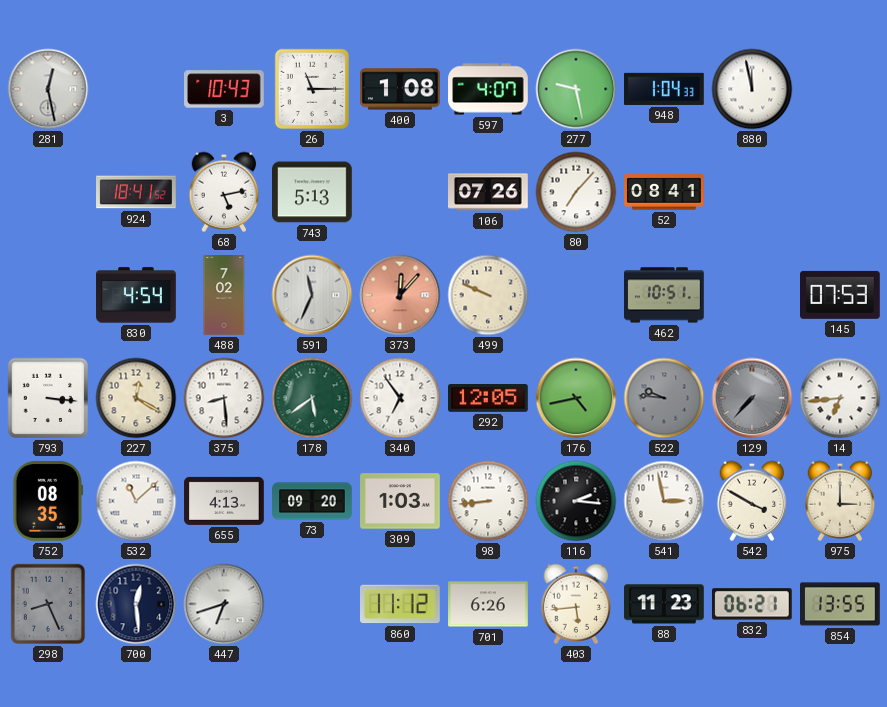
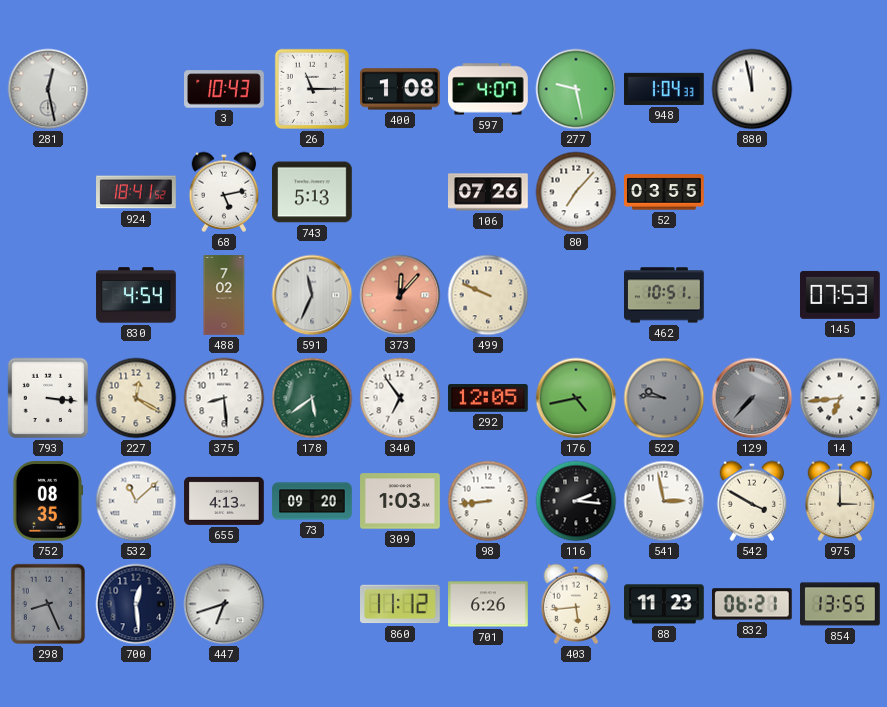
52: 08:41 -> 03:55 (664, 192)
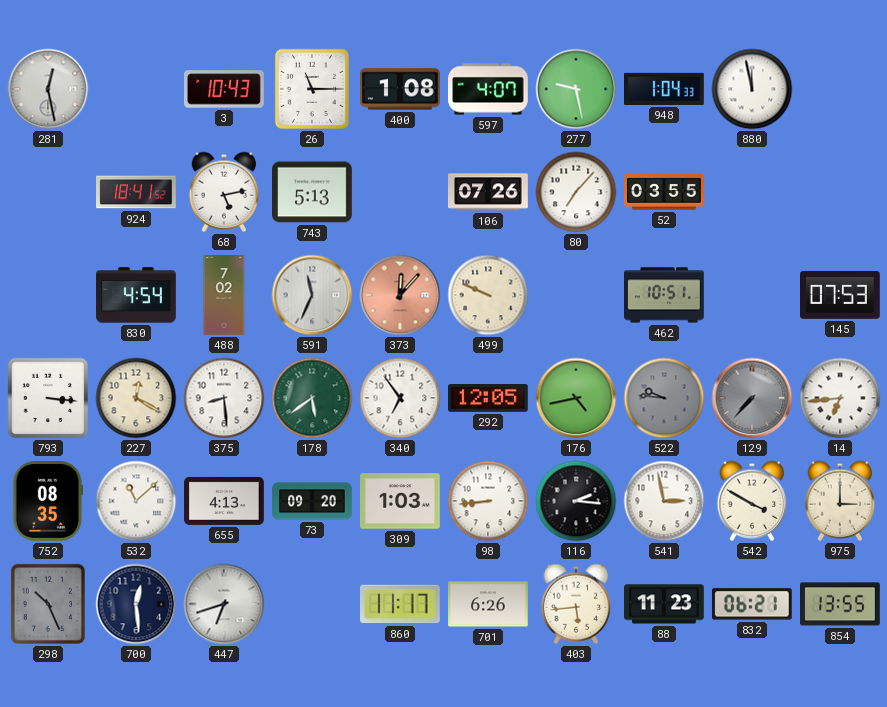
298: 8:26 -> 10:26 (48, 604)
860: 11:12 -> 11:17 (401, 604)
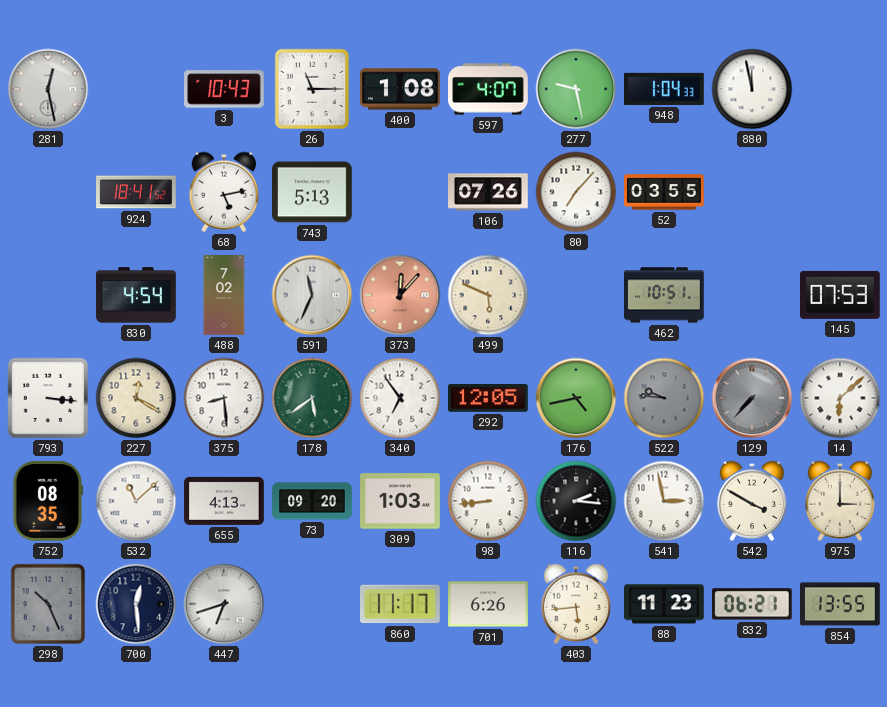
499: 9:49 -> 5:49 (488, 295)
14: 6:44 -> 6:08 (840, 398)
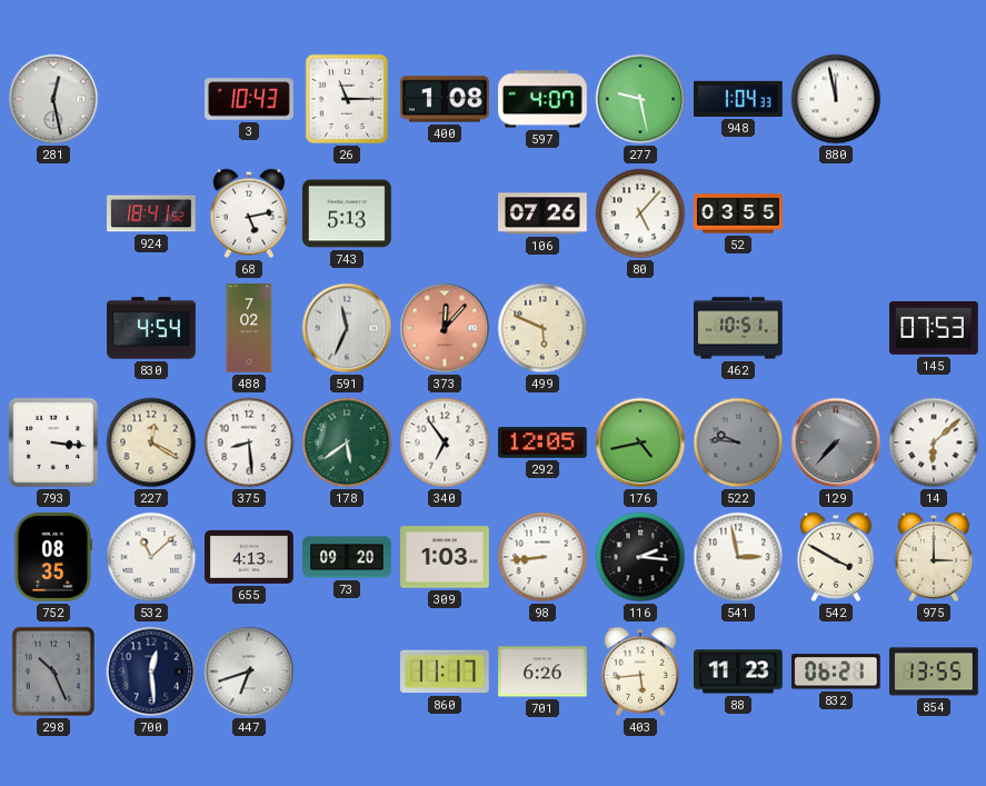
80: 7:07 -> 5:07 (640, 213)
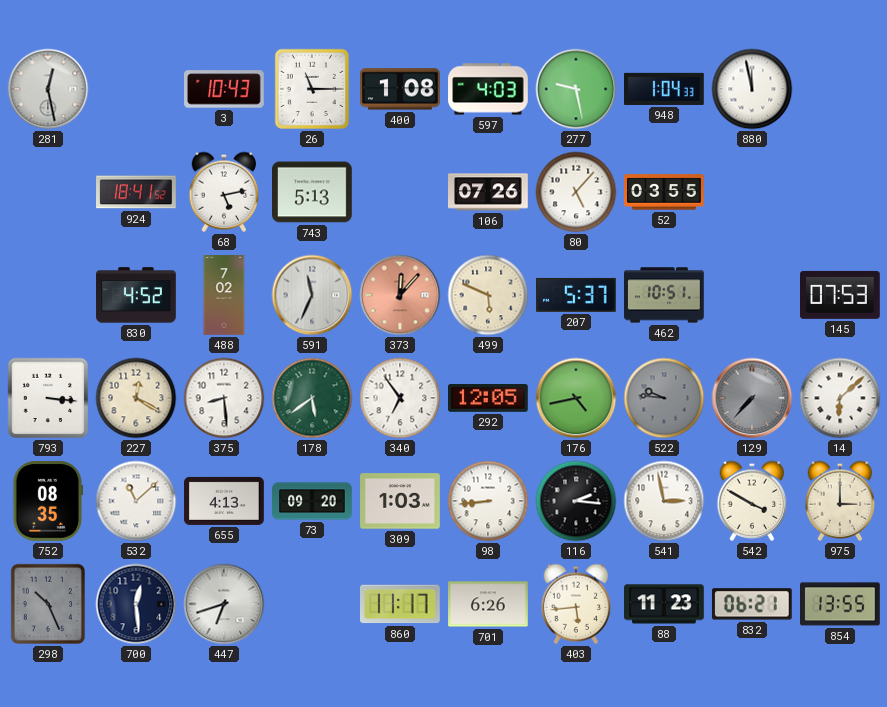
597: 4:07 -> 4:03 (488, 89)
830: 4:54 -> 4:52 (136, 295)
207: none -> 5:37 (576, 295)
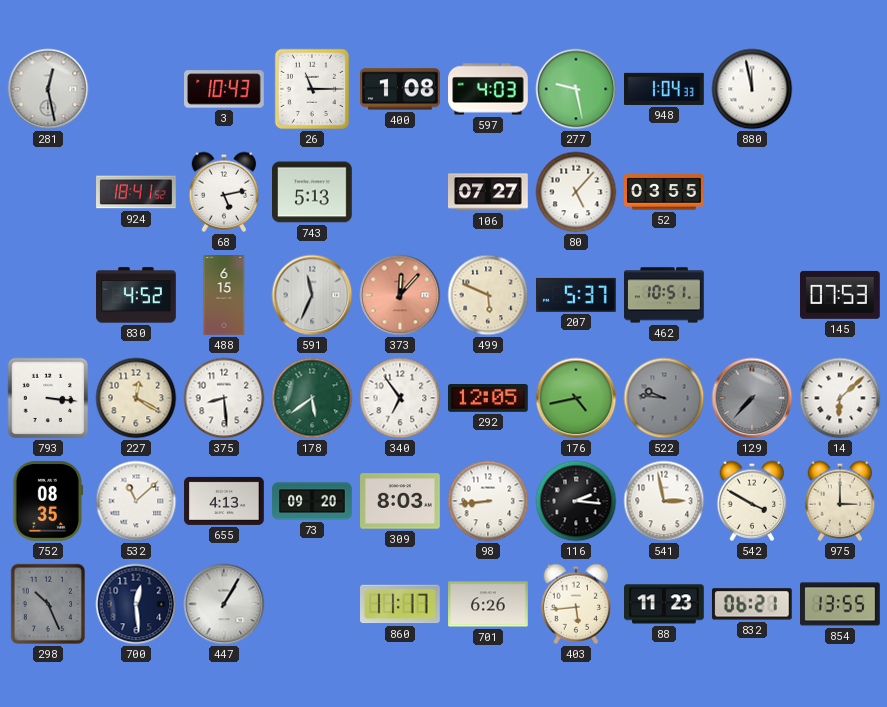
106: 07:26 -> 07:27 (488, 192)
488: 7:02 -> 6:15 (224, 295)
309: 1:03 -> 8:03 (400, 501)
447: 6:42 -> 1:05 (224, 604)
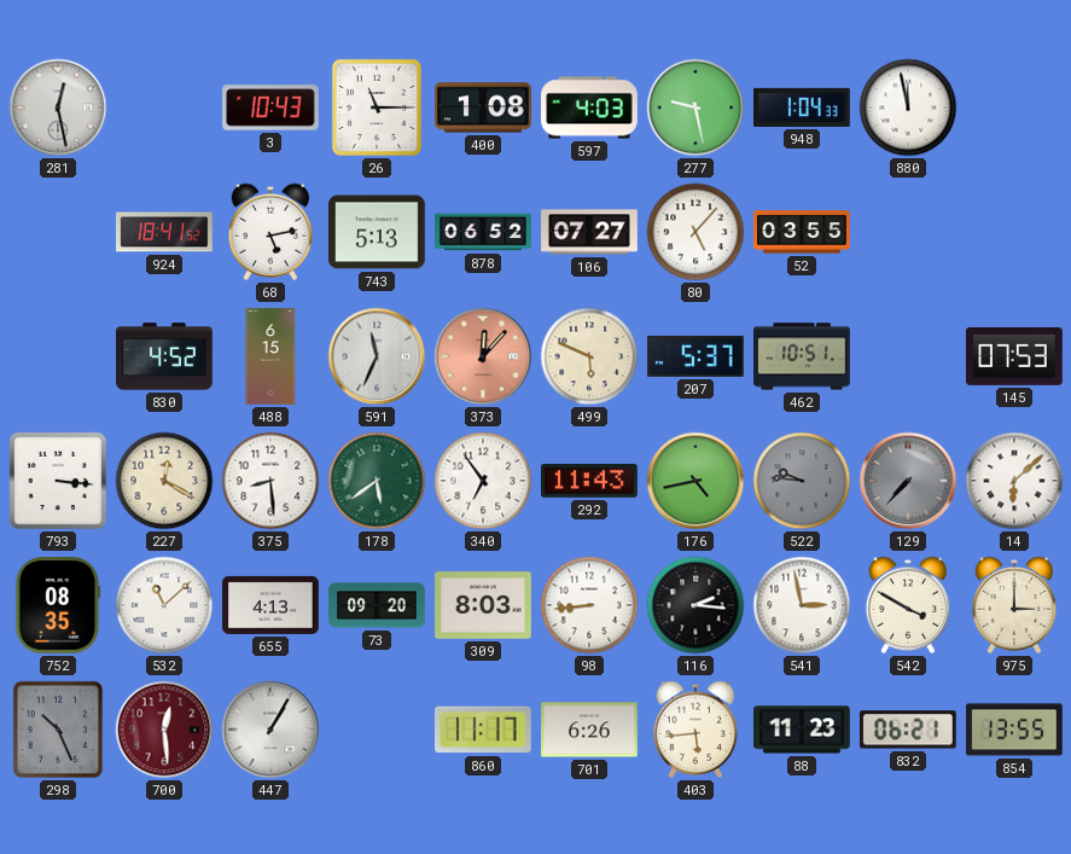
878: none -> 06:52 (483, 232)
292: 12:05 -> 11:43 (589, 482)
700 dial: navy -> burgundy (164, 730)
